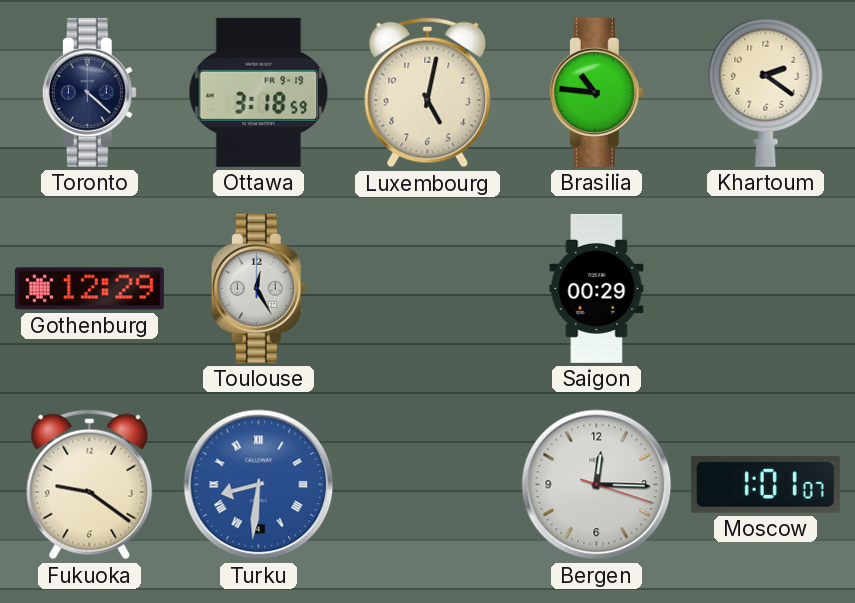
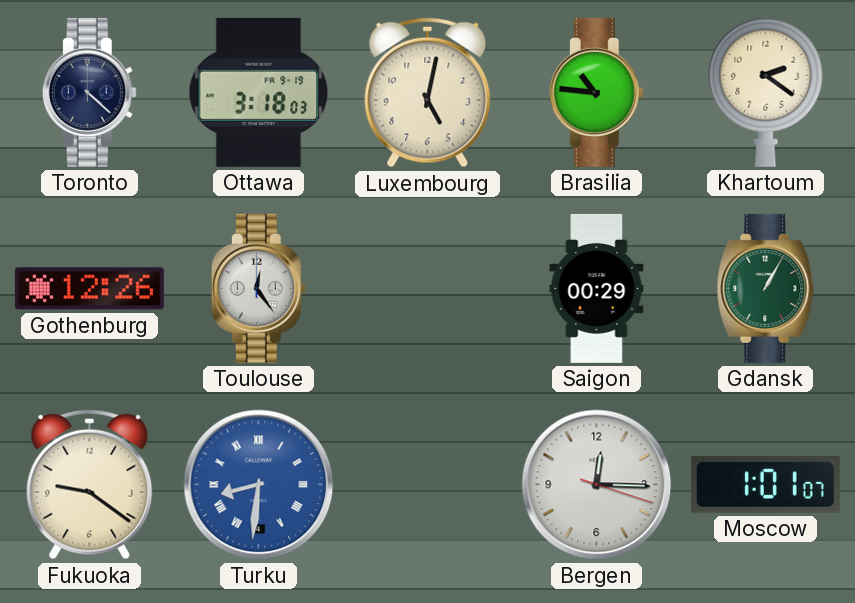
Ottawa: 3:18:59 -> 3:18:03 (259, 92)
Gothenburg: 12:29 -> 12:26 (89, 289)
Toulouse: 12:25 -> 12:24 (258, 288)
Gdansk: none -> 1:05 (766, 288)
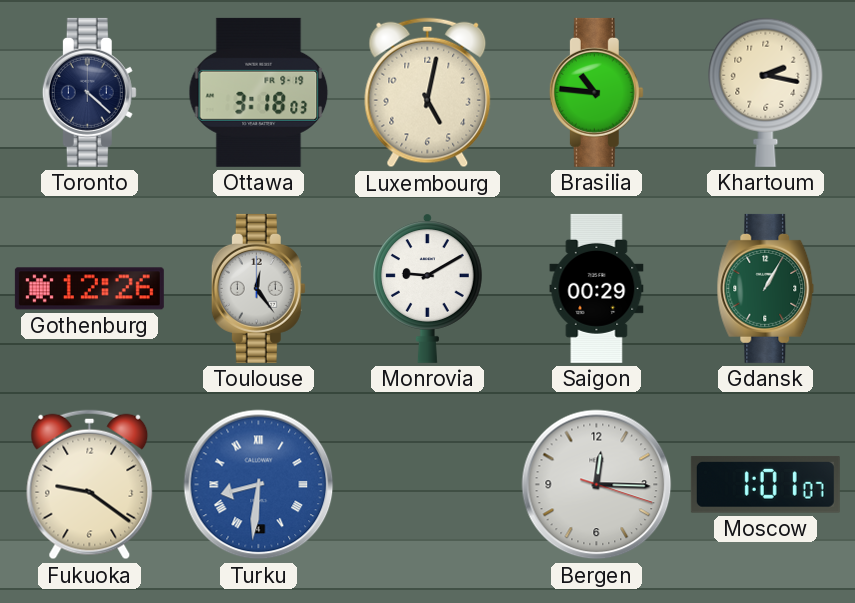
Khartoum: 2:21 -> 2:17 (766, 92)
Monrovia: none -> 9:10 (427, 288)
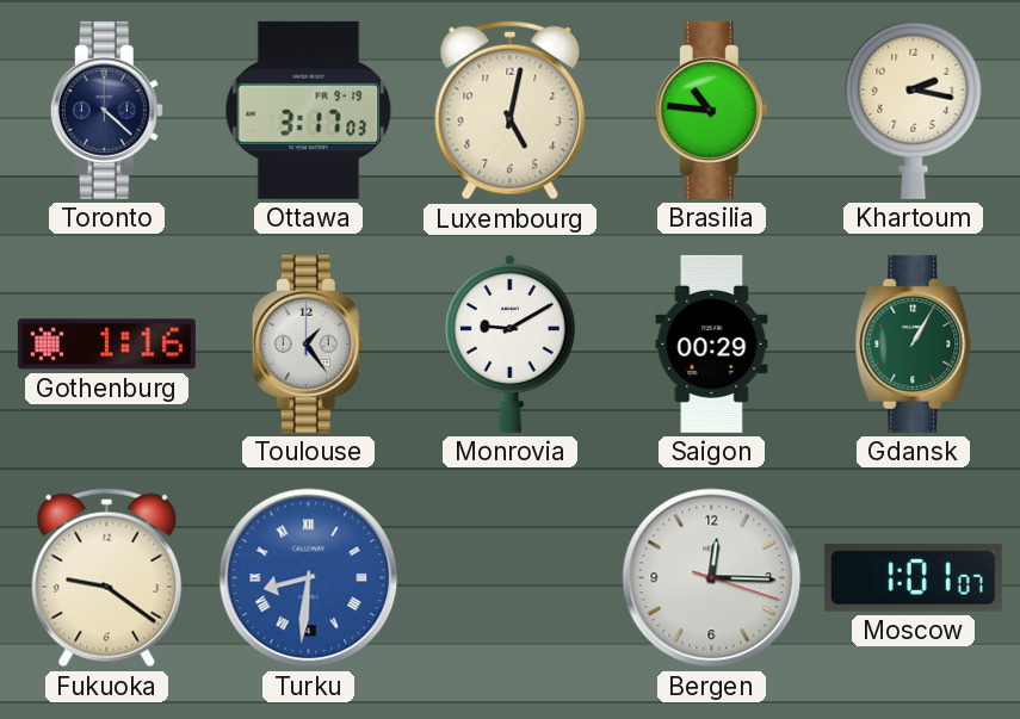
Ottawa: 3:18 -> 3:17 (309, 110)
Gothenburg: 12:26 -> 1:16 (106, 345)
Toulouse: 12:24 -> 1:24 (308, 343)
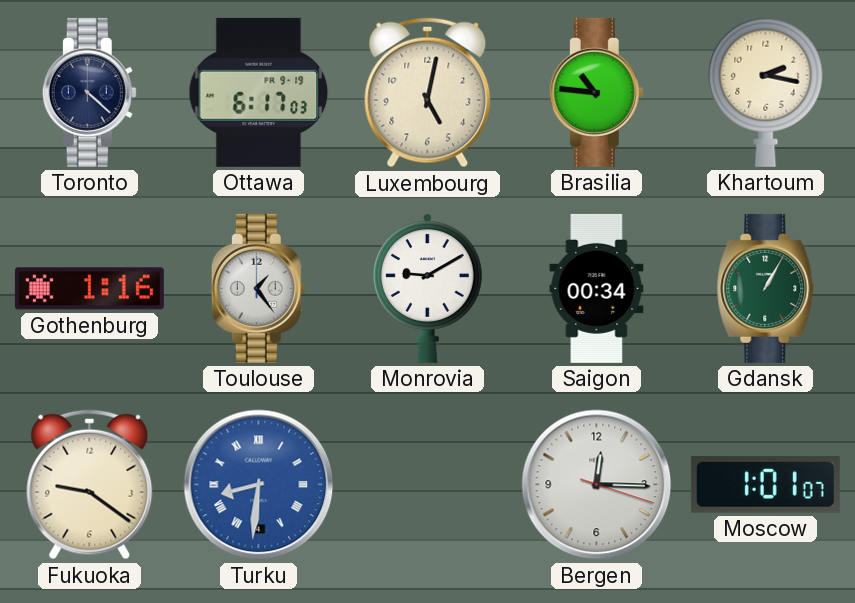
Ottawa: 3:17 -> 6:17 (259, 92)
Saigon: 00:29 -> 00:34 (597, 288)
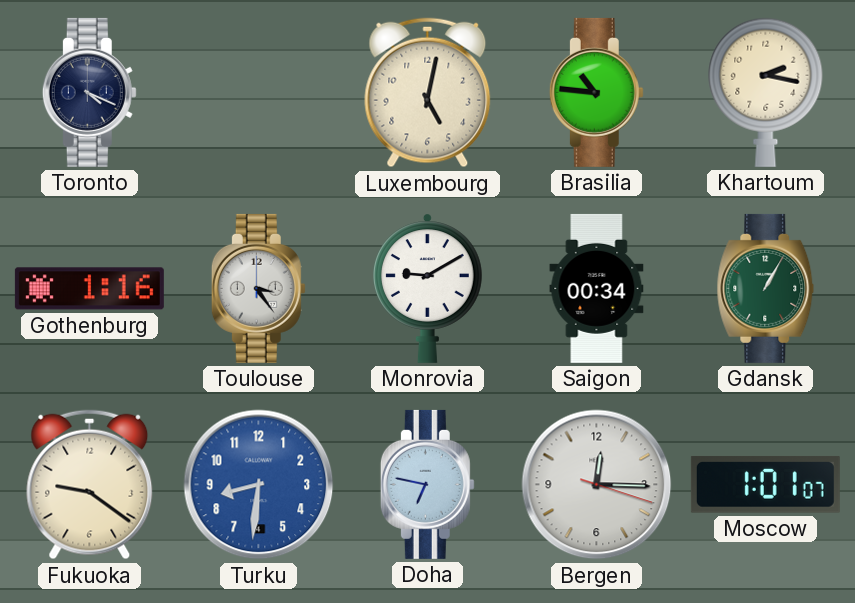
Toronto: 4:22 -> 4:19 (89, 92)
Ottawa: 6:17 -> none (259, 92)
Toulouse: 1:24 -> 3:24 (258, 288)
Turku numerals: Roman -> Arabic (259, 485)
Doha: none -> 6:47 (427, 484)
